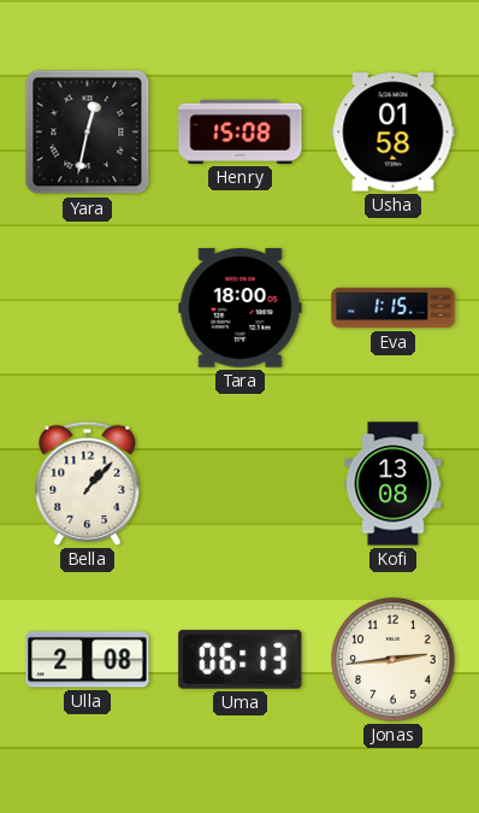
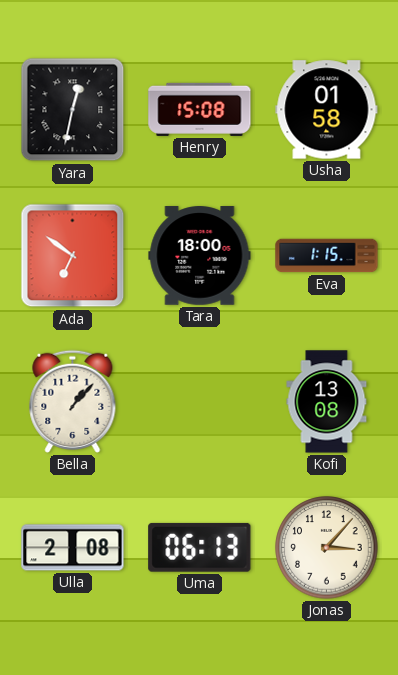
Ada: none -> 6:51 (73, 256)
Jonas: 2:44 -> 3:07 (327, 548)
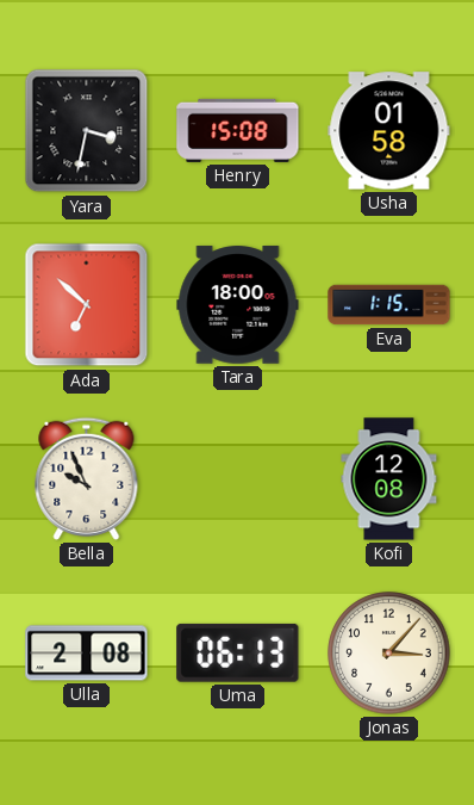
Yara: 12:32 -> 3:32 (87, 131)
Ada: 6:51 -> 6:52 (87, 305)
Bella: 1:07 -> 9:56 (87, 478)
Kofi: 13:08 -> 12:08 (389, 479)
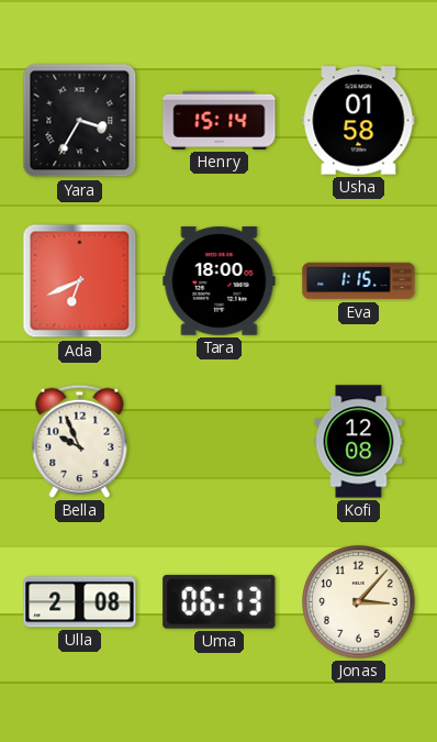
Yara: 3:32 -> 3:35 (80, 121)
Henry: 15:08 -> 15:14 (220, 120)
Ada: 6:52 -> 6:41 (80, 281)
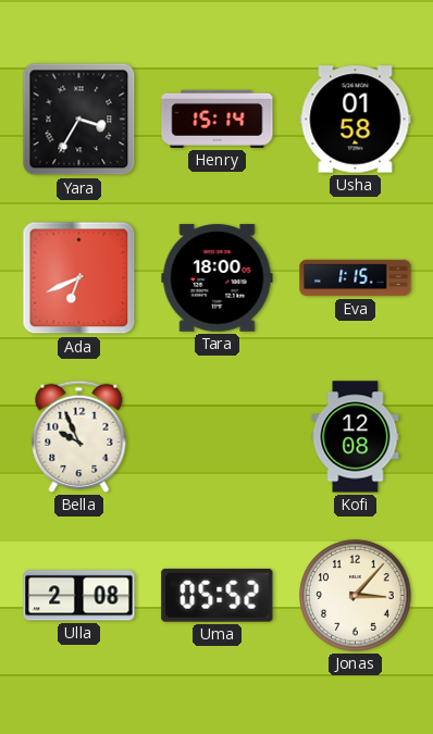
Uma: 06:13 -> 05:52 (218, 595)
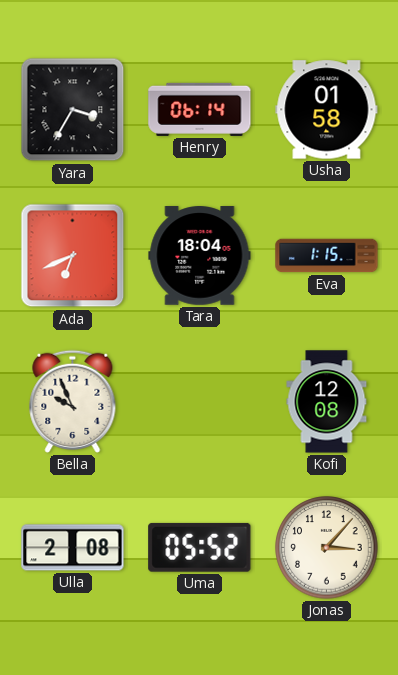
Henry: 15:14 -> 06:14 (200, 109)
Tara: 18:00 -> 18:04 (200, 256)
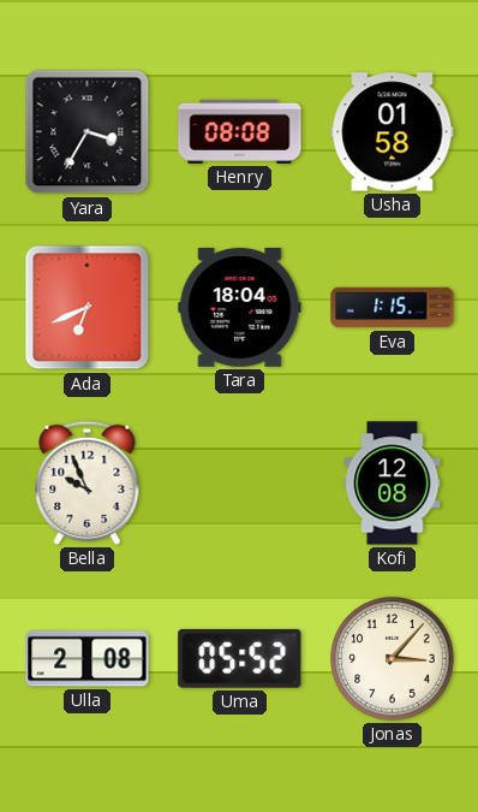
Henry: 06:14 -> 08:08 (240, 131)
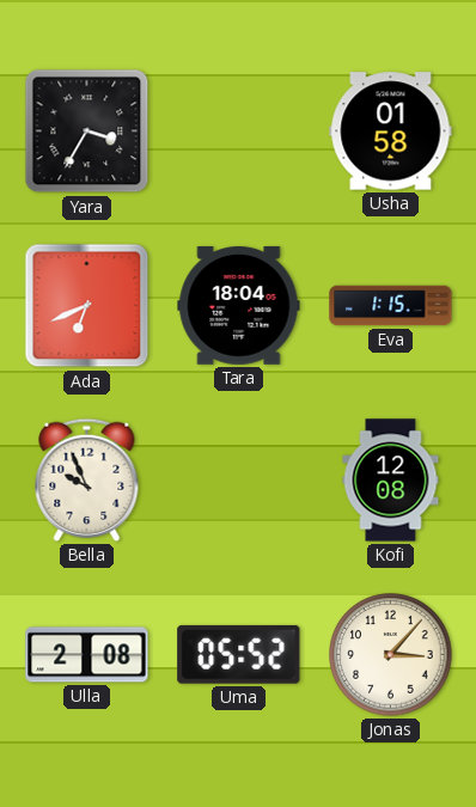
Henry: 08:08 -> none (240, 131)
